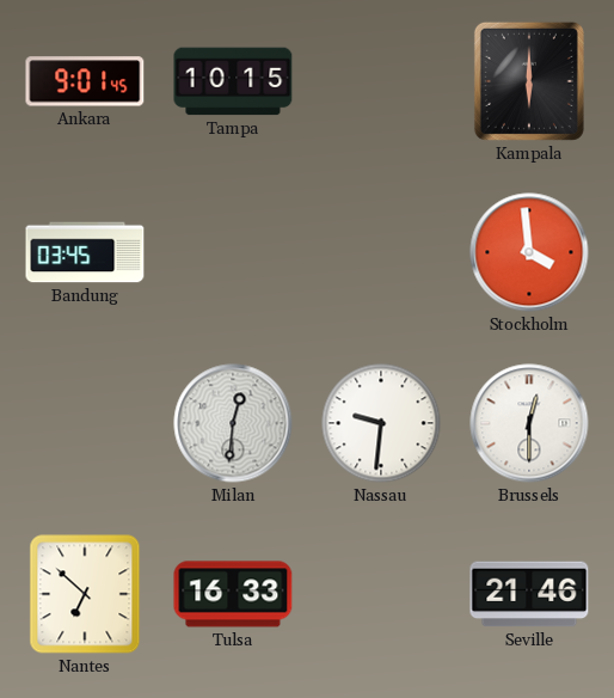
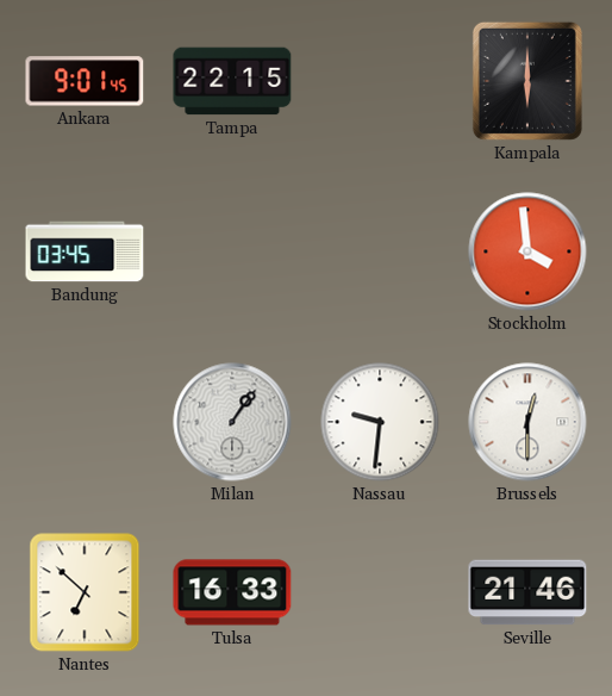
Tampa: 10:15 -> 22:15 (232, 81)
Milan: 12:31 -> 1:06 (232, 422)
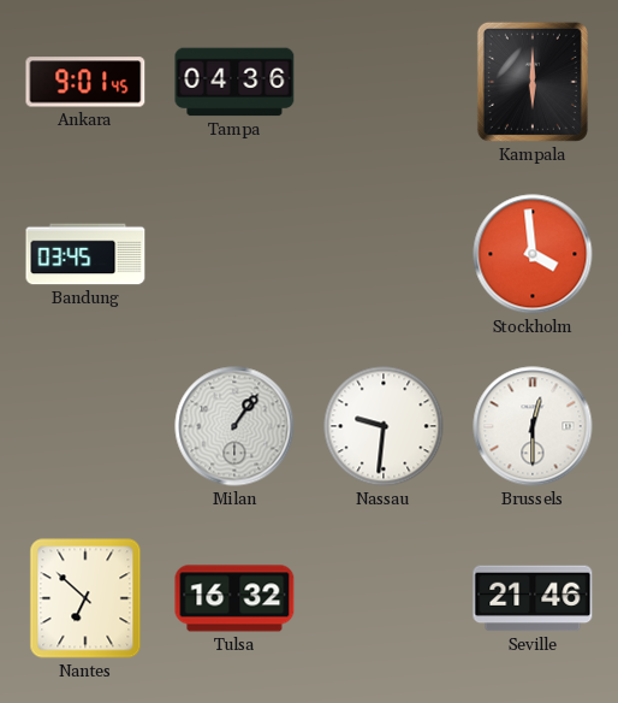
Tampa: 22:15 -> 04:36 (234, 82)
Tulsa: 16:33 -> 16:32 (234, 598)
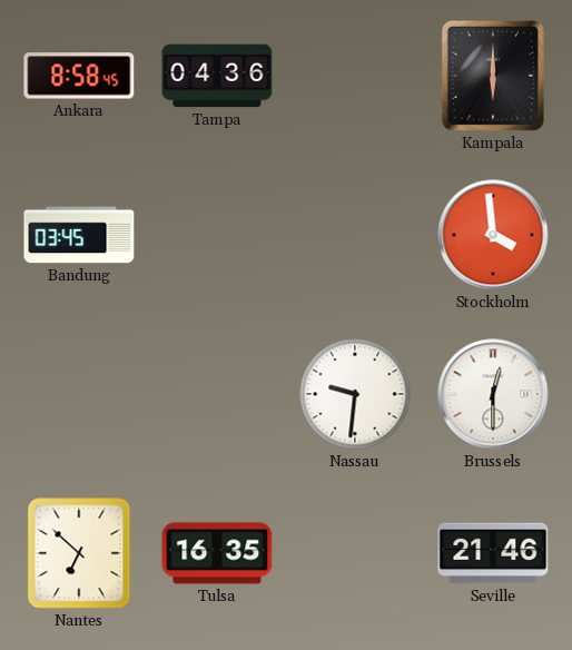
Ankara: 9:01 -> 8:58 (79, 76)
Milan: 1:06 -> none (234, 426)
Tulsa: 16:32 -> 16:35 (217, 553)
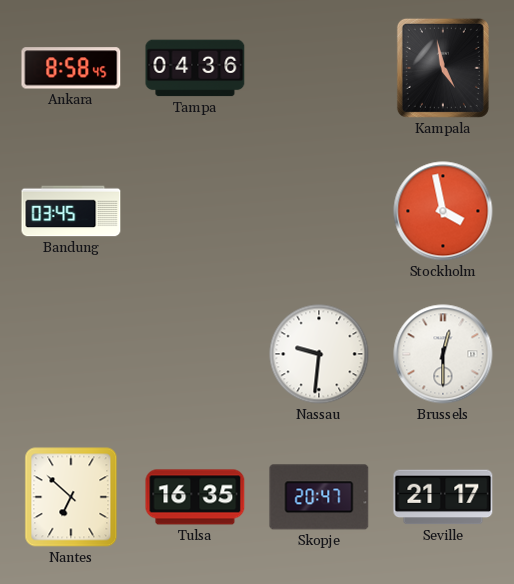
Kampala: 6:00 -> 4:58 (443, 68)
Stockholm: 3:59 -> 3:58 (443, 211)
Skopje: none -> 20:47 (319, 497)
Seville: 21:46 -> 21:17 (443, 497)
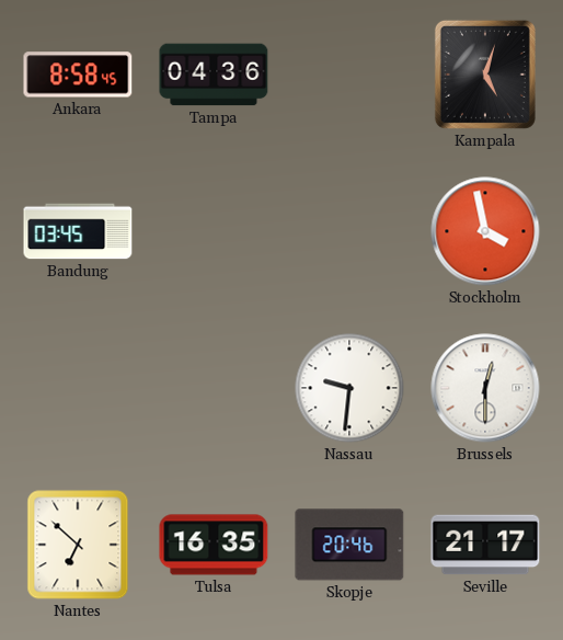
Kampala: 4:58 -> 5:03 (485, 75)
Skopje: 20:47 -> 20:46 (349, 545)
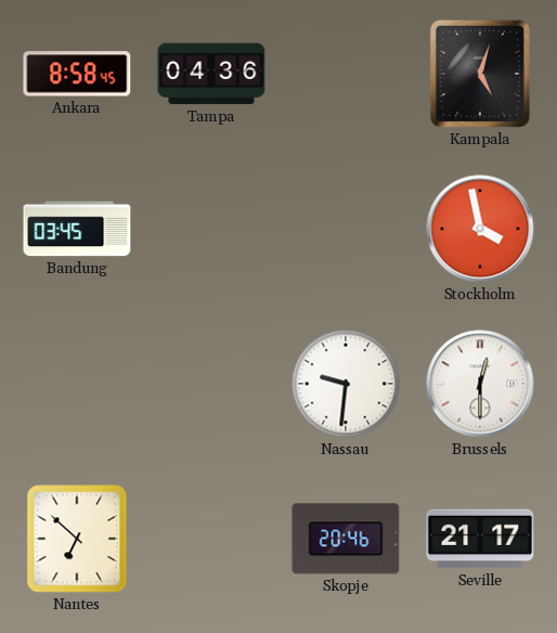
Tulsa: 16:35 -> none (214, 545)
